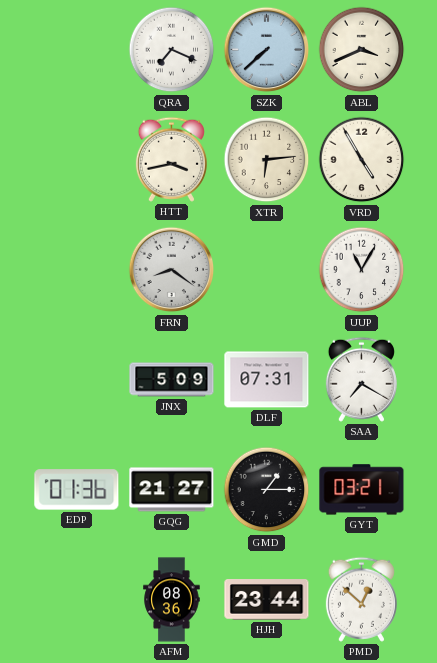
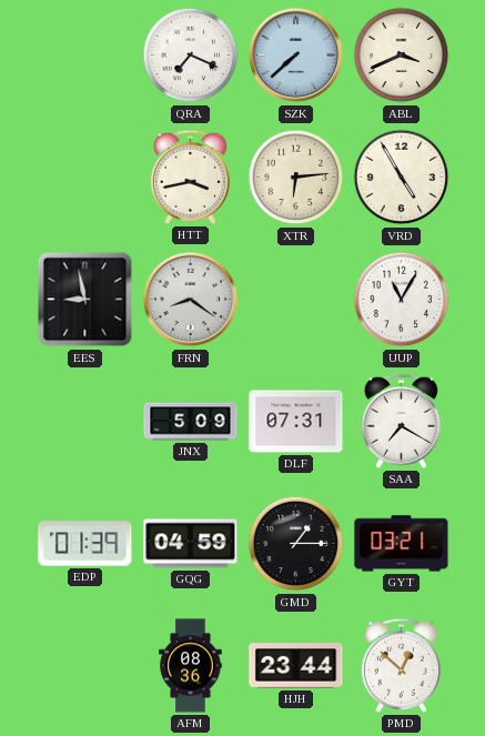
EES: none -> 8:58 (85, 300)
EDP: 01:36 -> 01:39 (85, 544)
GQG: 21:27 -> 04:59 (191, 544)
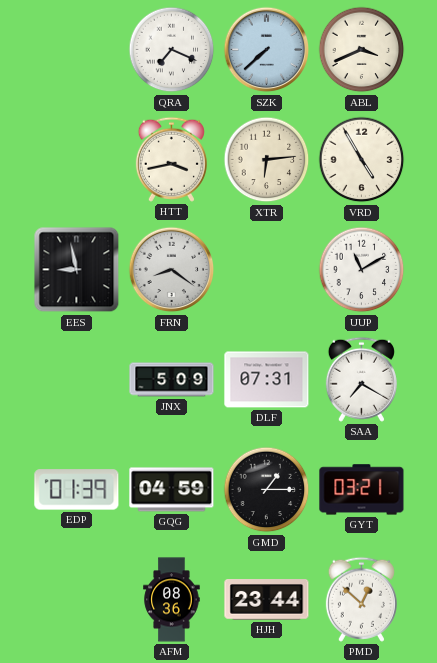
UUP: 11:05 -> 11:10 (362, 270)
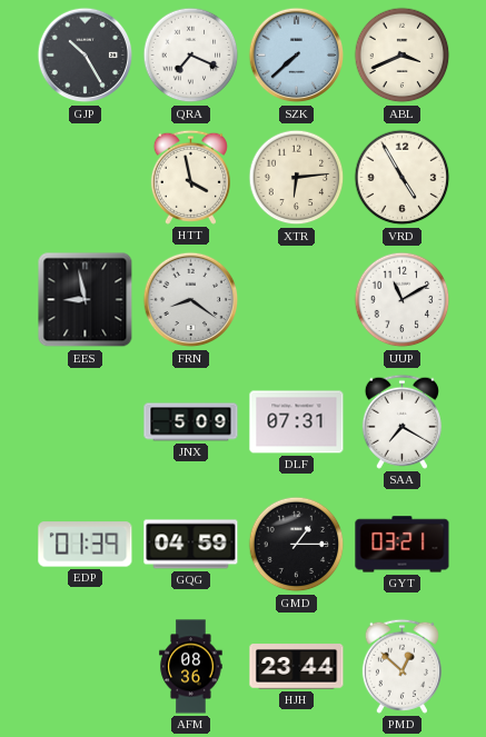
GJP: none -> 10:25 (86, 56)
HTT: 3:43 -> 3:58 (190, 177)
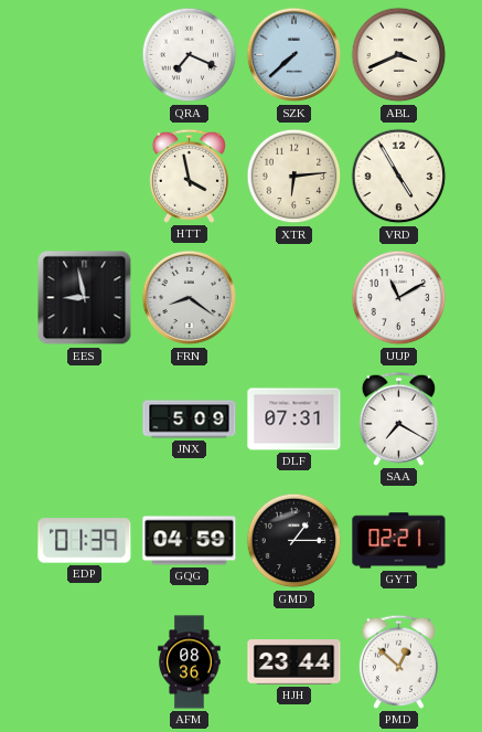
GJP: 10:25 -> none (86, 56)
GYT: 03:21 -> 02:21 (399, 541)
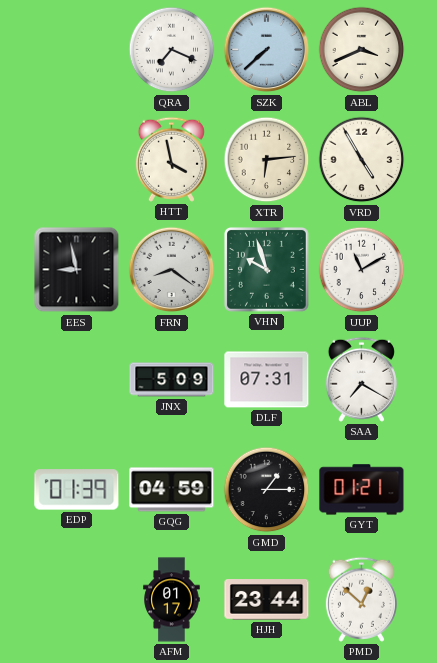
VHN: none -> 9:57 (266, 269)
GYT: 02:21 -> 01:21 (362, 490)
AFM: 08:36 -> 01:17 (172, 600)
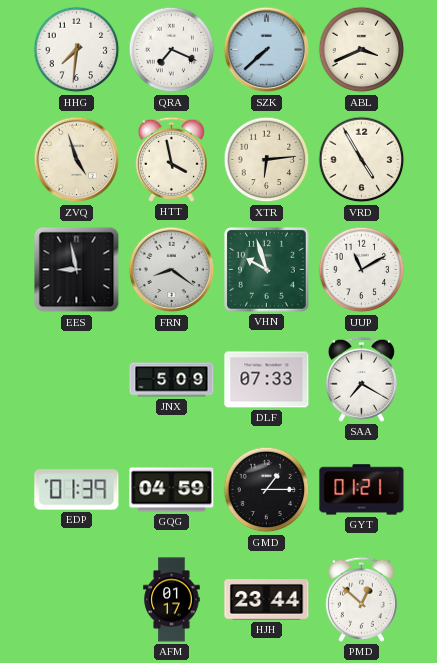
HHG: none -> 7:31 (77, 50)
ZVQ: none -> 4:57 (77, 160)
DLF: 07:31 -> 07:33 (267, 380)
